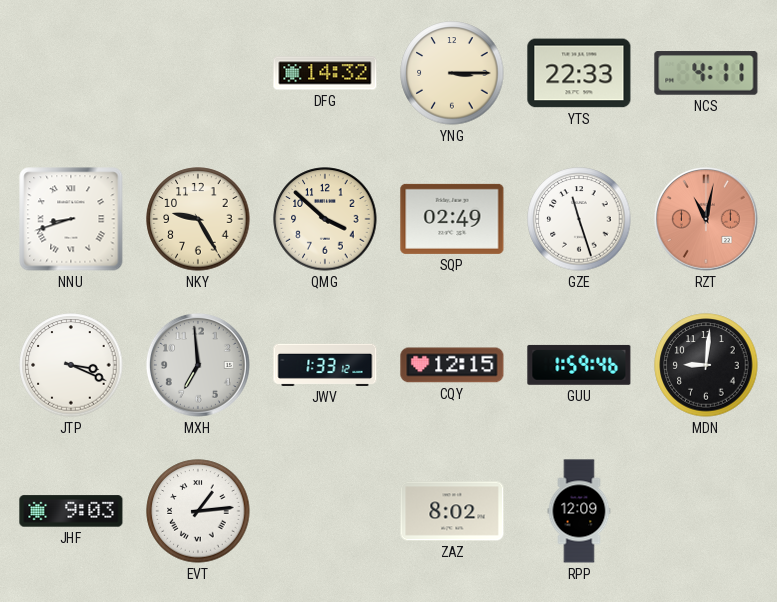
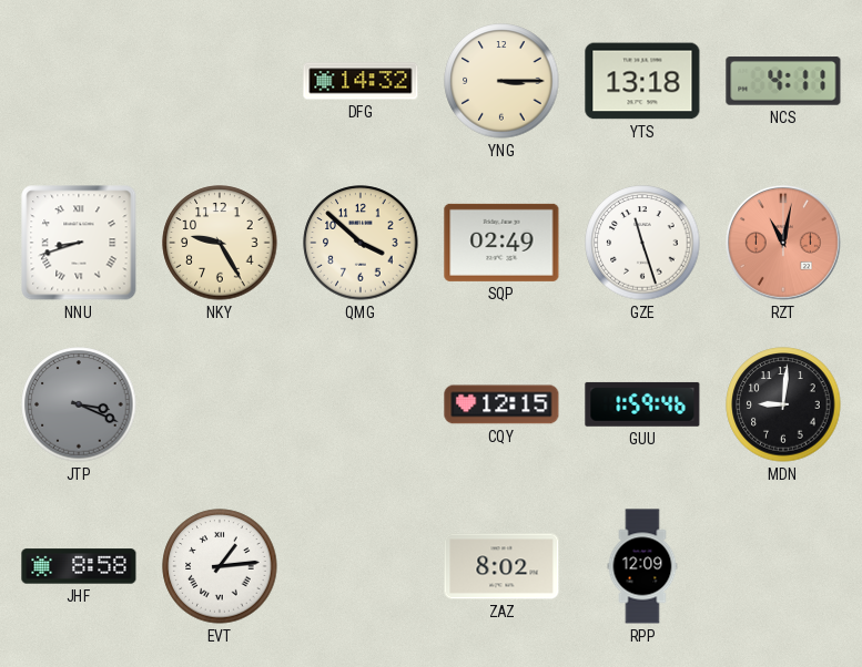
YTS: 22:33 -> 13:18 (642, 81)
JTP dial: white -> grey (79, 404)
MXH: 6:59 -> none (198, 365)
JWV: 1:33 -> none (325, 365)
JHF: 9:03 -> 8:58 (79, 566)
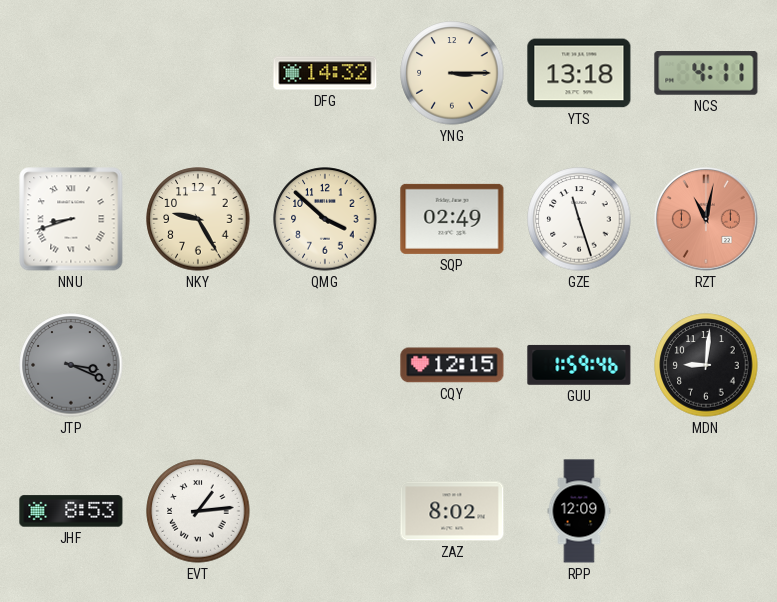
JHF: 8:58 -> 8:53 (71, 511)
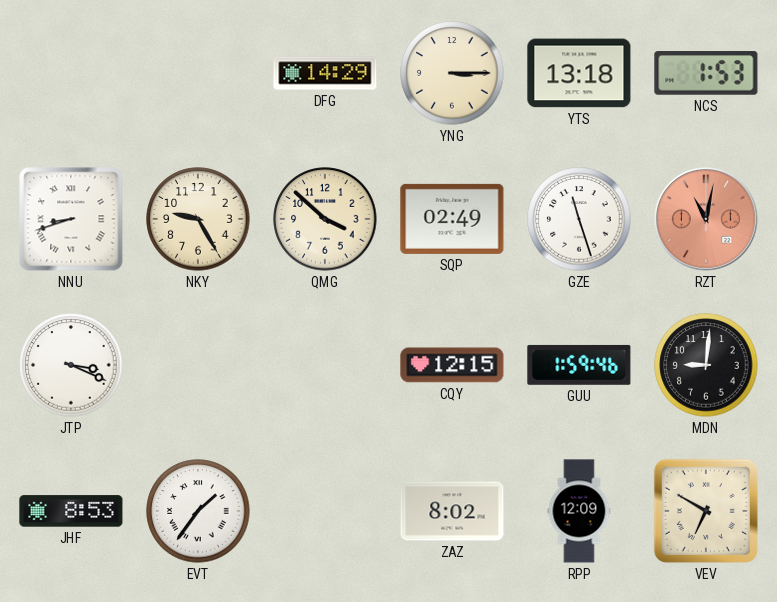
DFG: 14:32 -> 14:29 (325, 73)
NCS: 4:11 -> 1:53 (706, 73)
JTP dial: grey -> white (71, 365)
EVT: 1:14 -> 1:36 (198, 511)
VEV: none -> 6:50 (706, 511)
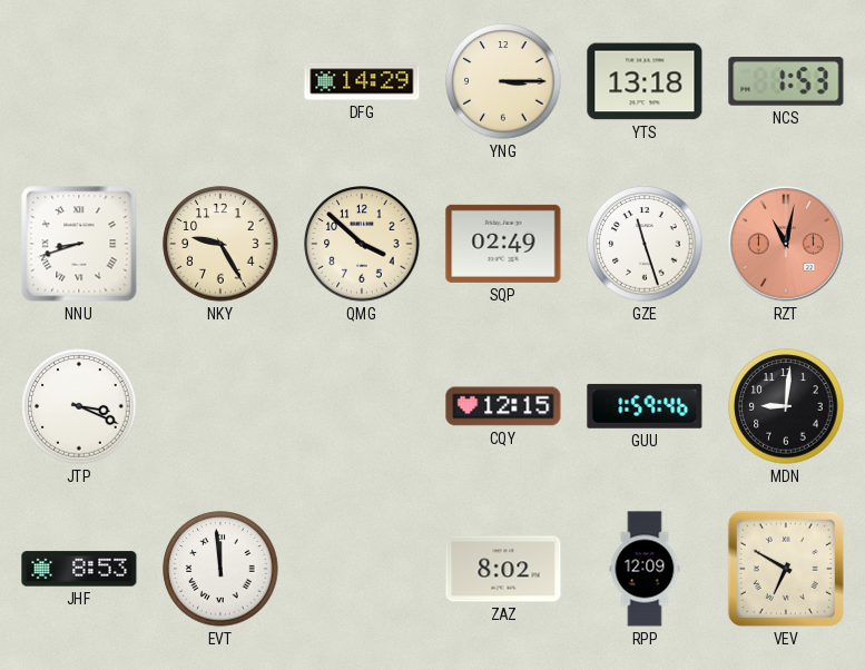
EVT: 1:36 -> 11:59 (220, 569)
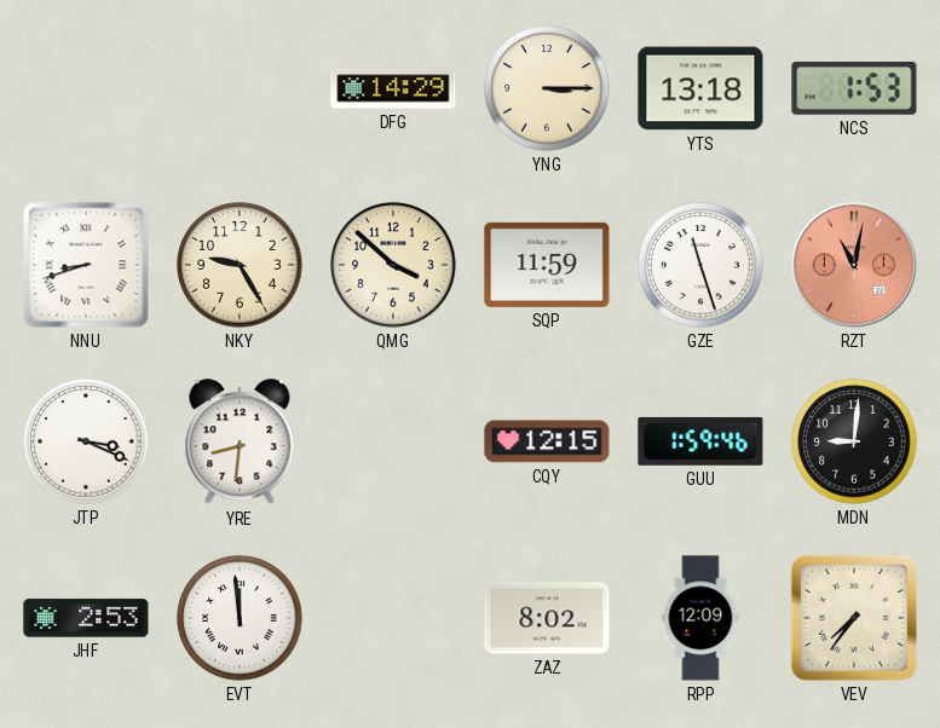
SQP: 02:49 -> 11:59 (547, 265)
YRE: none -> 8:31 (240, 443)
JHF: 8:53 -> 2:53 (86, 618)
VEV: 6:50 -> 7:36 (854, 618)
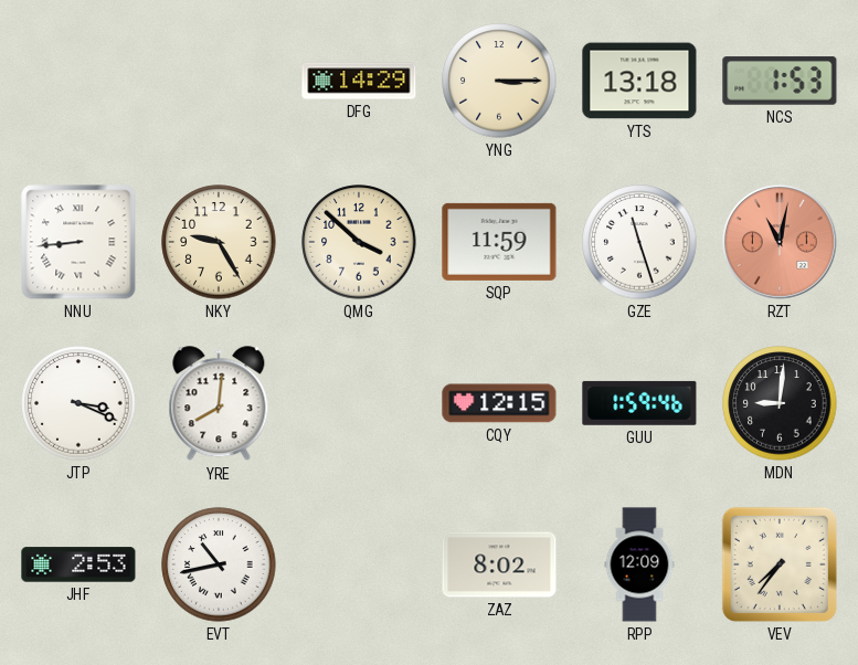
NNU: 8:42 -> 8:44 (78, 242)
YRE: 8:31 -> 8:01 (219, 404)
EVT: 11:59 -> 10:43 (219, 564)
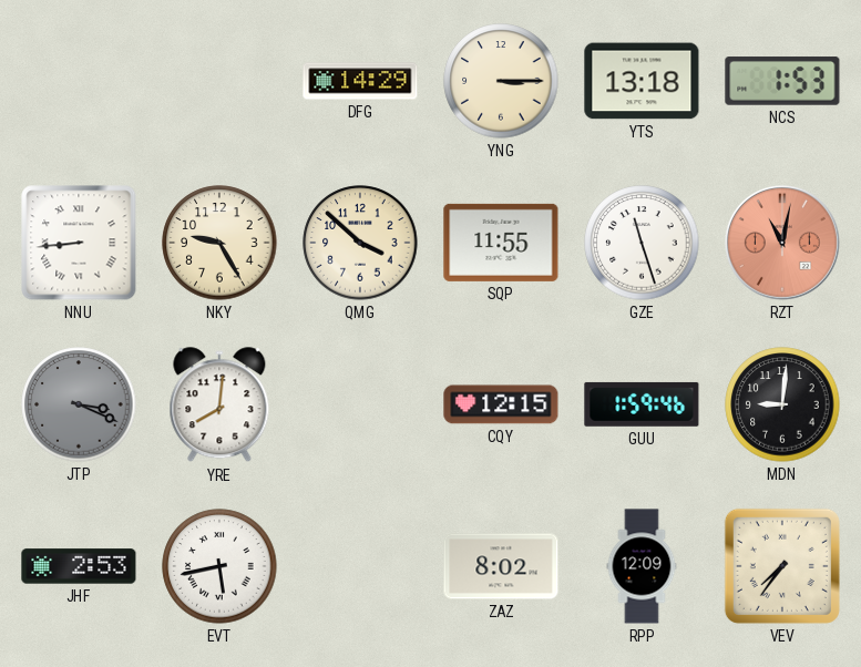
SQP: 11:59 -> 11:55 (501, 243)
JTP dial: white -> grey (79, 404)
EVT: 10:43 -> 5:43 (219, 566)
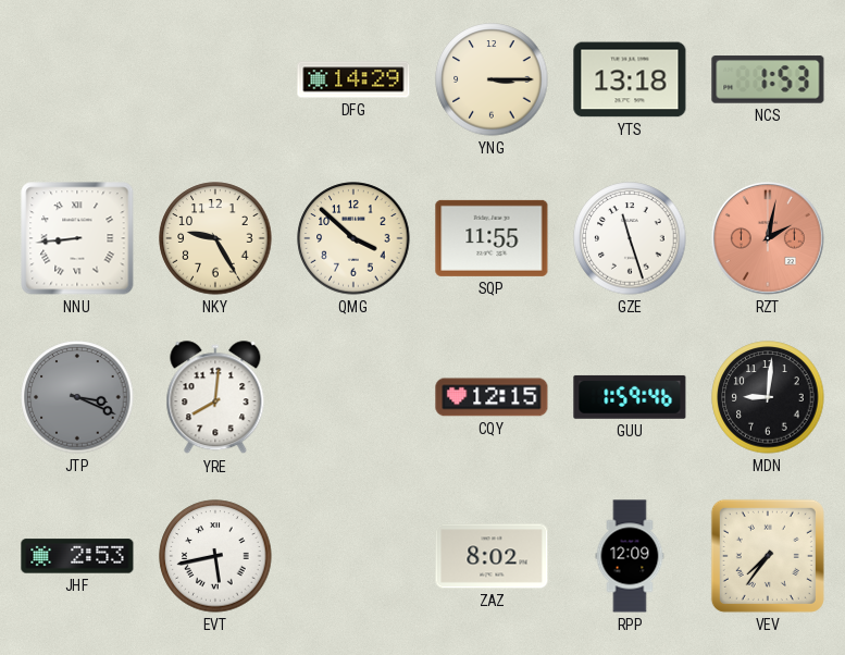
RZT: 11:02 -> 2:02 (768, 238)
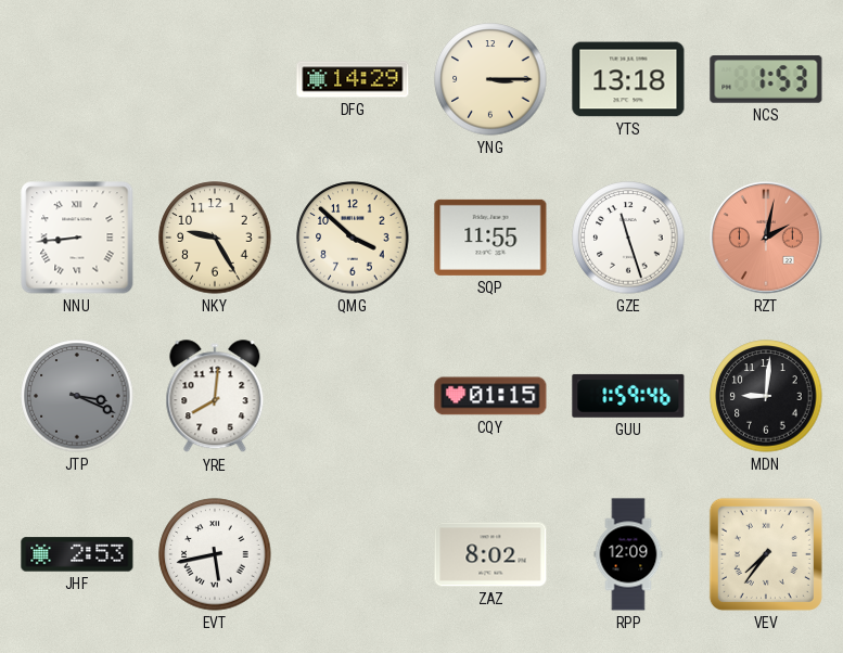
CQY: 12:15 -> 01:15 (490, 396)
